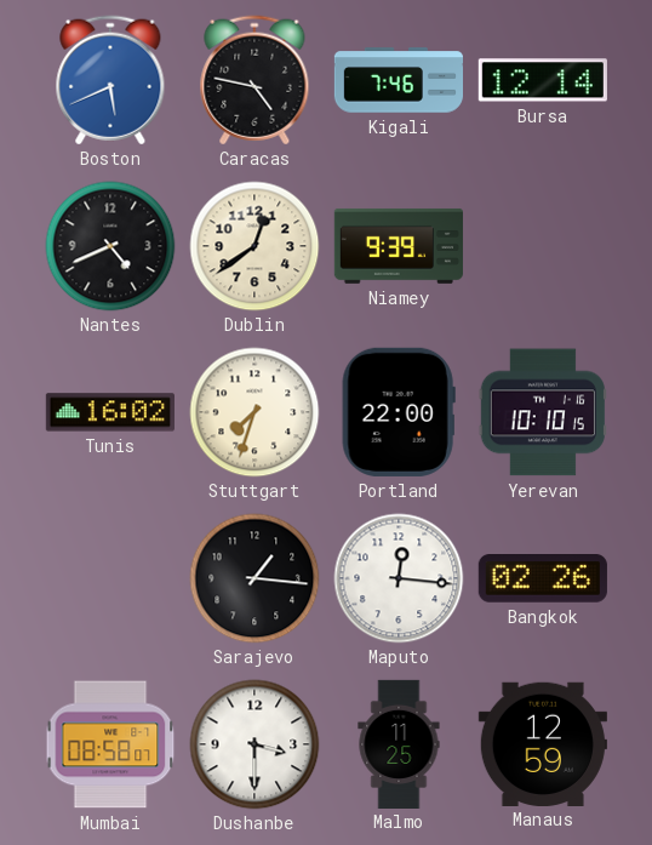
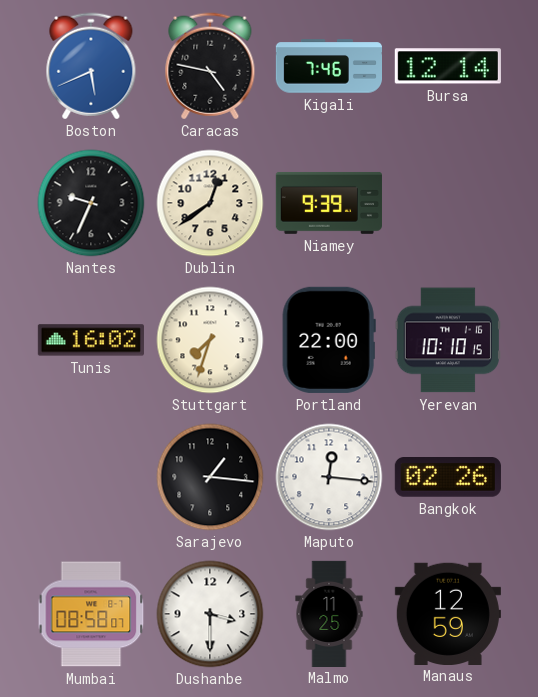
Nantes: 4:41 -> 9:34 (91, 203)
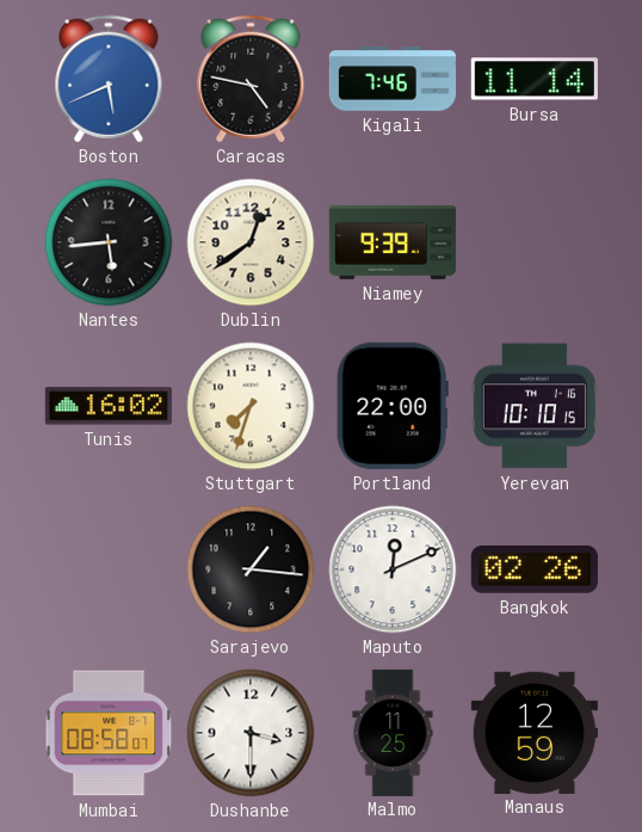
Bursa: 12:14 -> 11:14 (535, 79)
Nantes: 9:34 -> 5:44 (109, 242)
Maputo: 12:16 -> 12:11 (393, 569)
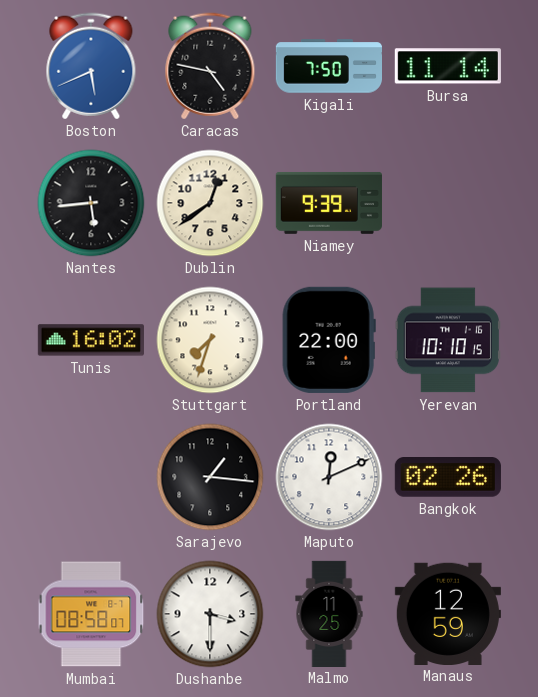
Kigali: 7:46 -> 7:50 (328, 66)
